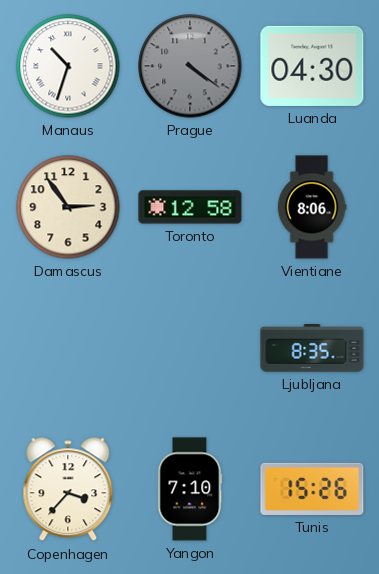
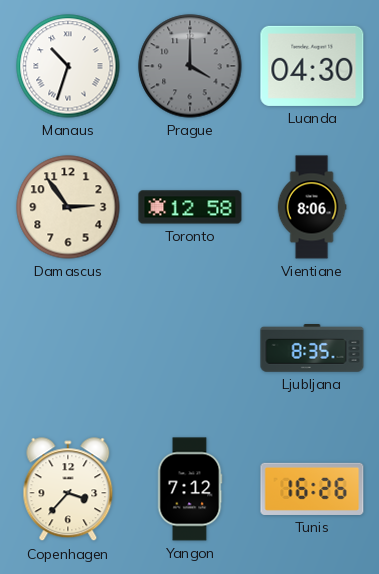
Prague: 4:21 -> 4:00 (190, 66)
Yangon: 7:10 -> 7:12 (190, 489)
Tunis: 15:26 -> 16:26 (312, 489)
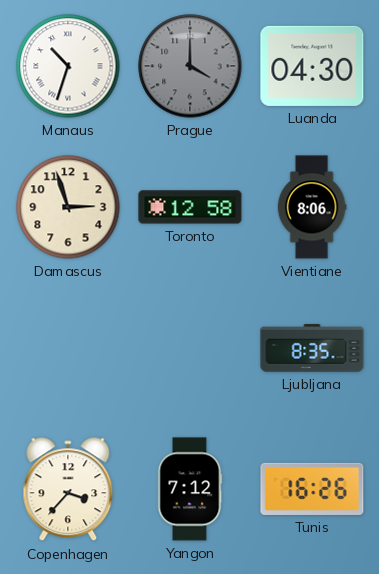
Damascus: 2:54 -> 2:57 (68, 207)
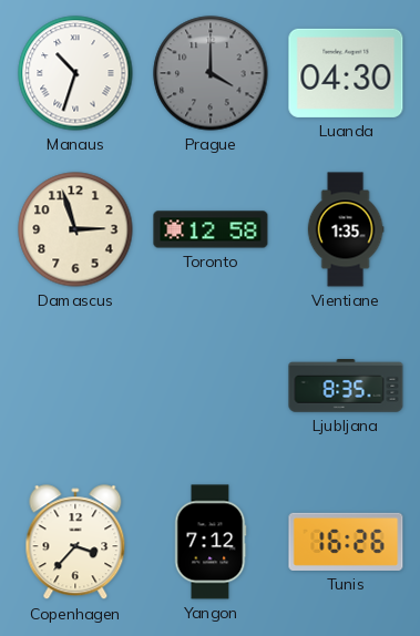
Vientiane: 8:06 -> 1:35 (346, 229)
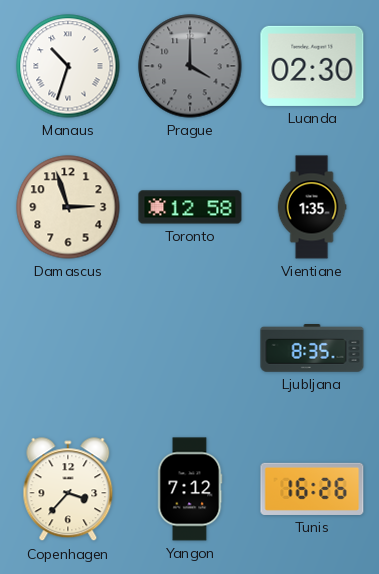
Luanda: 04:30 -> 02:30 (312, 66)
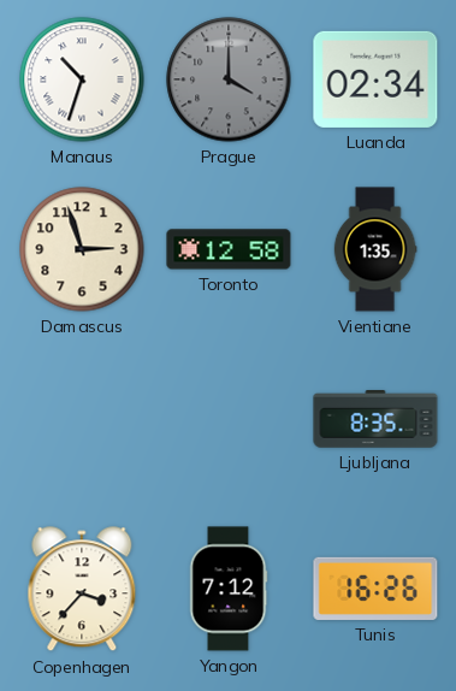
Luanda: 02:30 -> 02:34 (375, 79)
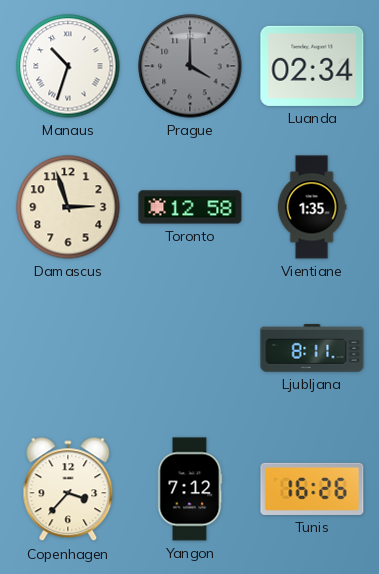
Ljubljana: 8:35 -> 8:11 (312, 349)
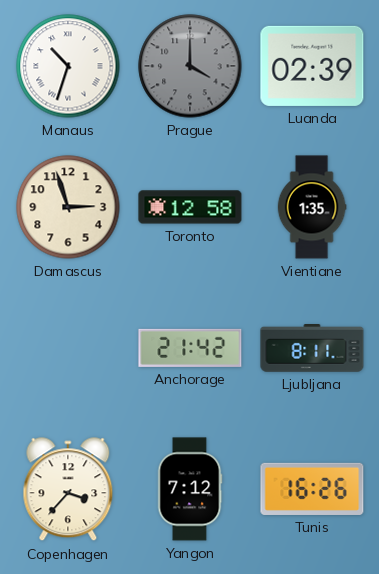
Luanda: 02:34 -> 02:39 (312, 66)
Anchorage: none -> 21:42 (190, 348)
